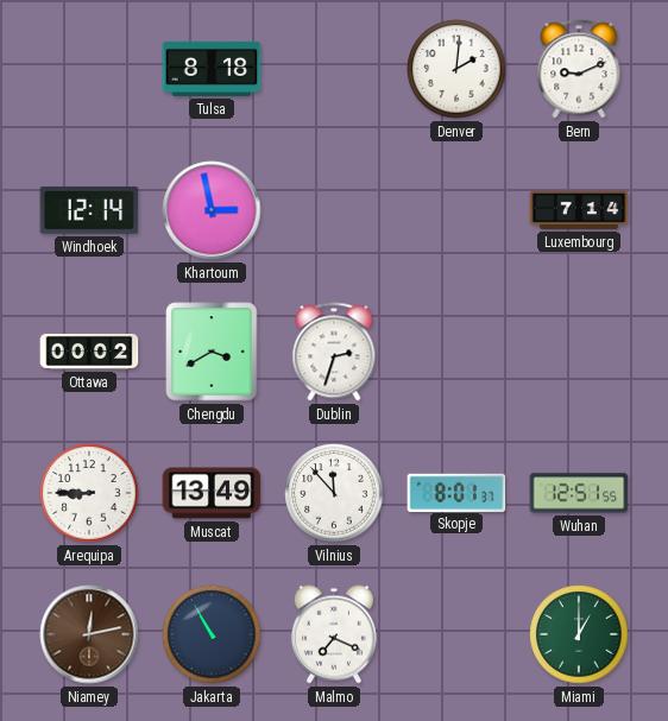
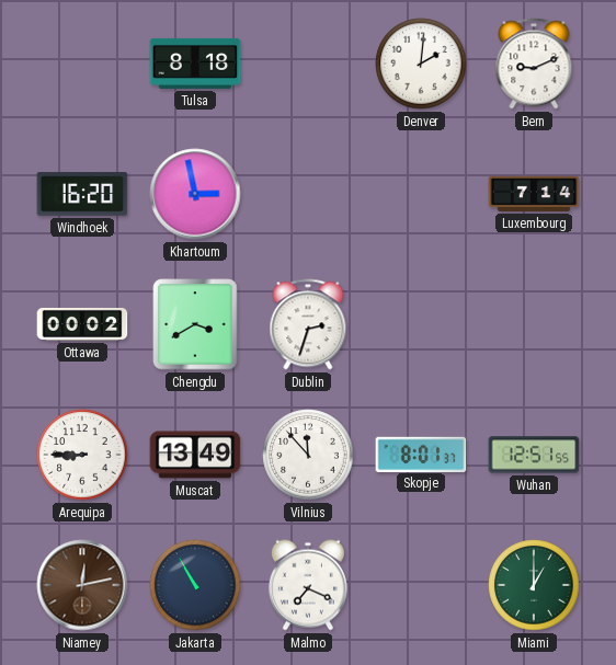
Windhoek: 12:14 -> 16:20 (82, 194)
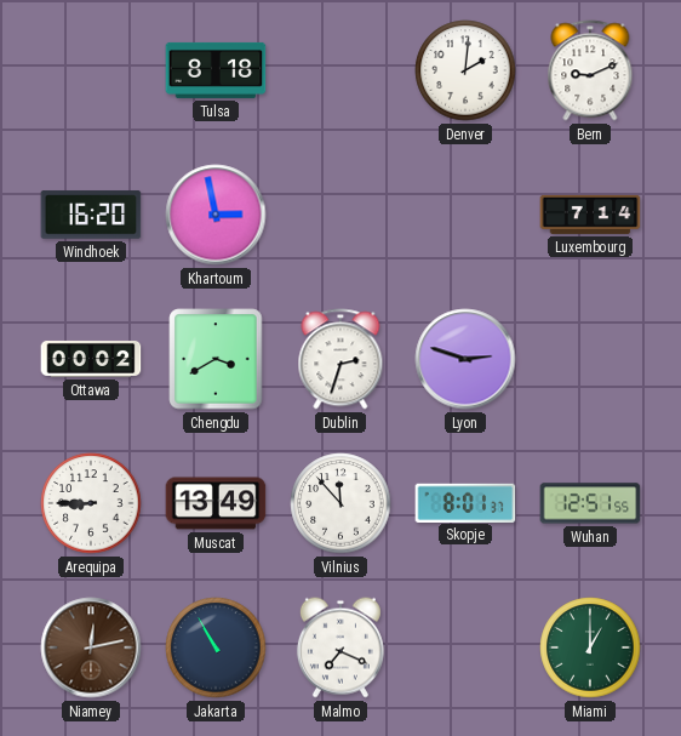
Lyon: none -> 2:48 (465, 359)
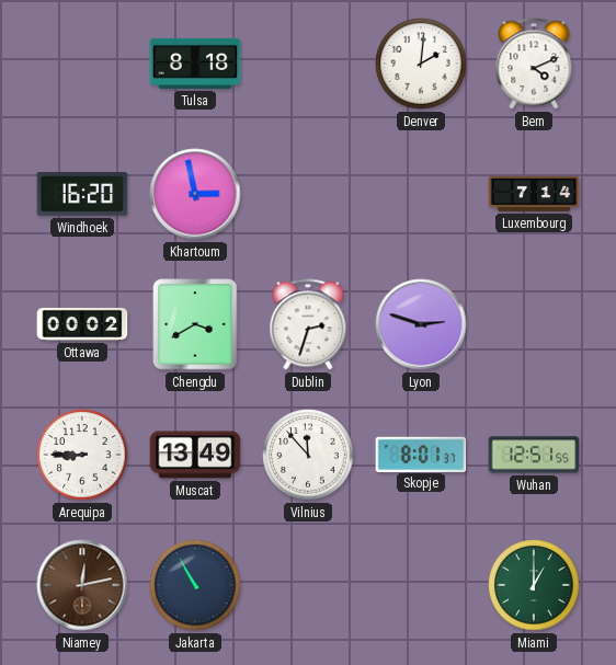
Bern: 9:11 -> 4:11 (534, 64)
Malmo: 7:19 -> none (340, 647)
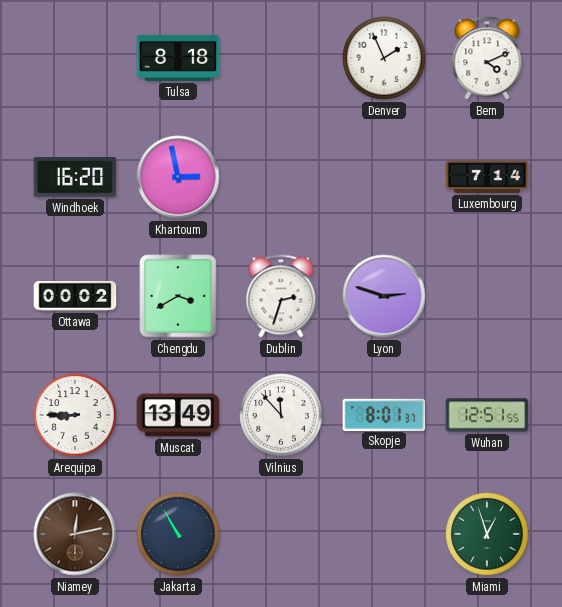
Denver: 2:01 -> 1:56 (384, 58)
Miami: 1:00 -> 12:57 (487, 534)
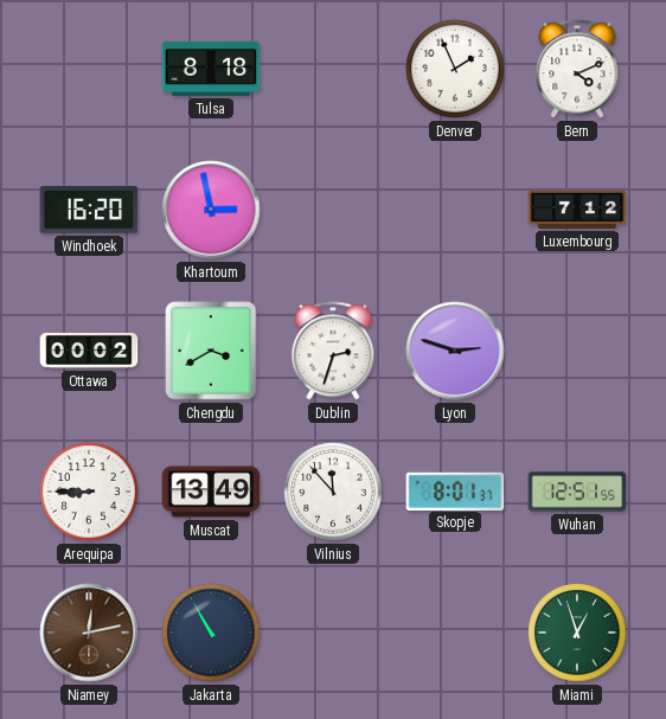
Luxembourg: 7:14 -> 7:12 (577, 210)
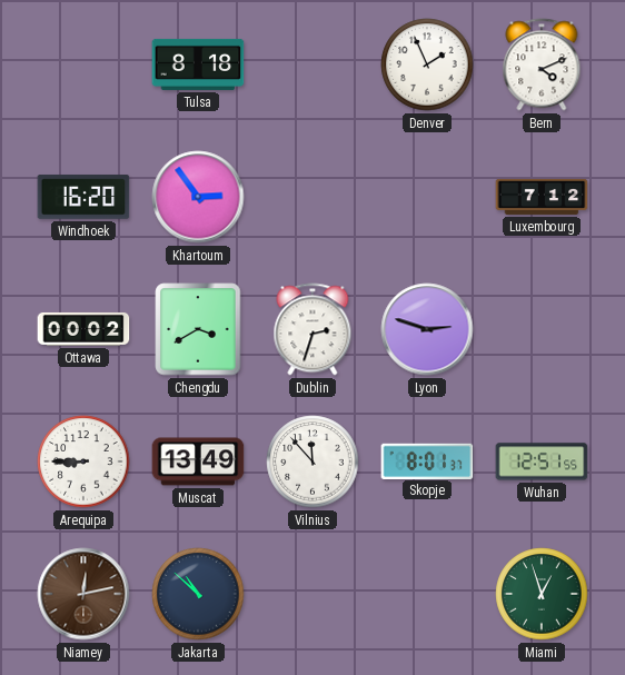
Khartoum: 2:58 -> 2:54 (198, 197)
Jakarta: 10:55 -> 10:52 (198, 594)
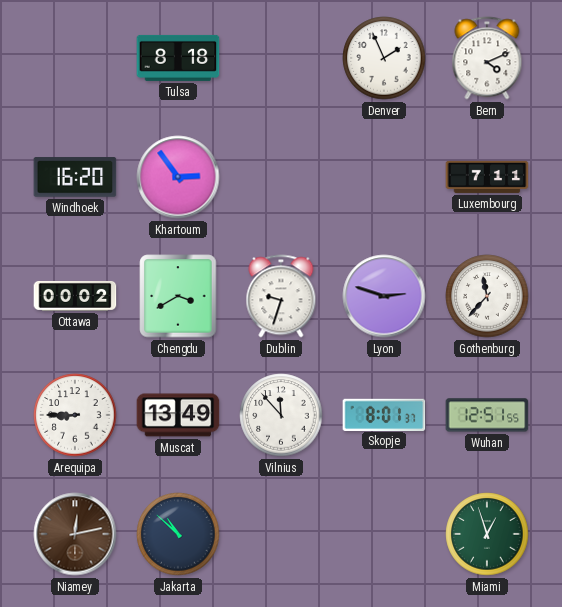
Luxembourg: 7:12 -> 7:11 (487, 177)
Dublin: 2:33 -> 9:33 (281, 296)
Gothenburg: none -> 11:37 (487, 296)
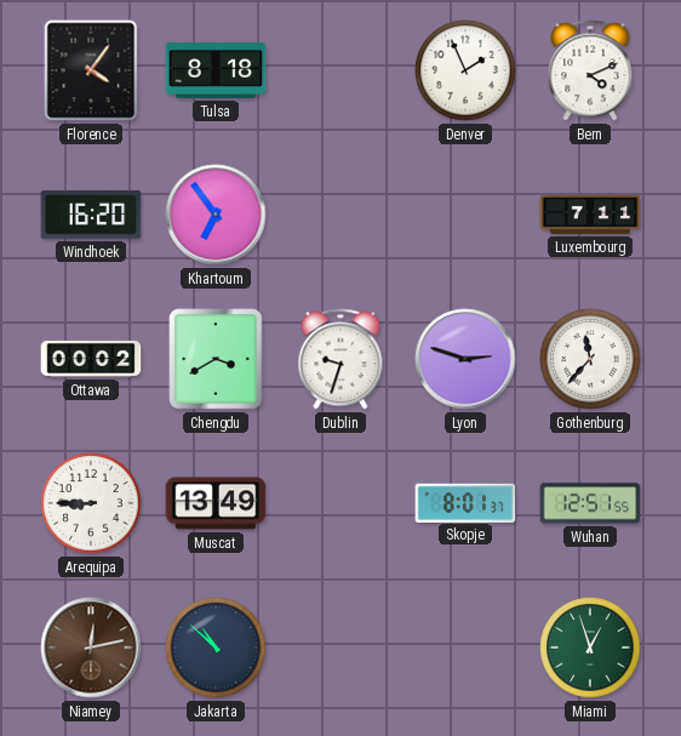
Florence: none -> 4:06 (91, 70)
Khartoum: 2:54 -> 6:54 (216, 215)
Vilnius: 11:53 -> none (281, 415)
